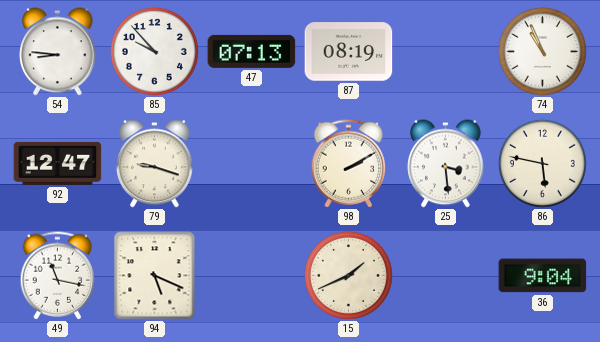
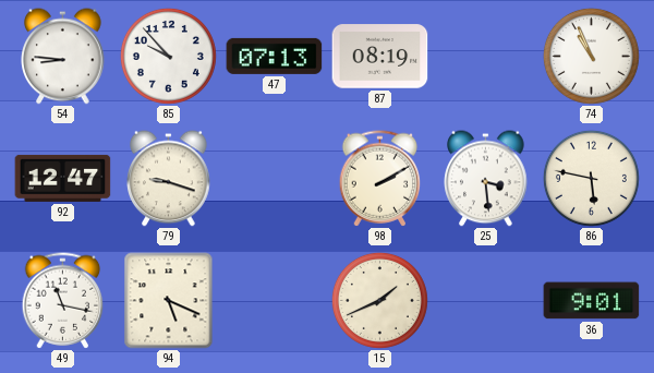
36: 9:04 -> 9:01 (592, 301)
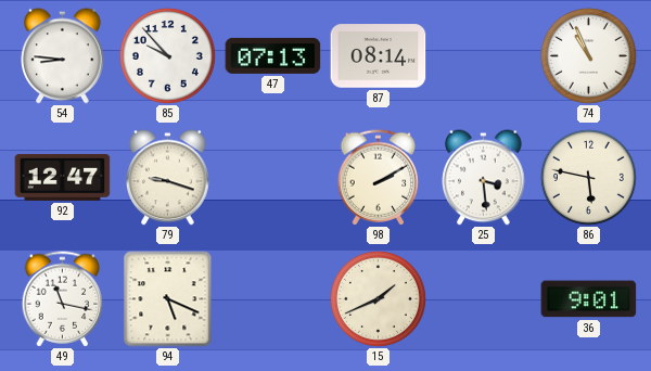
87: 08:19 -> 08:14 (379, 56)
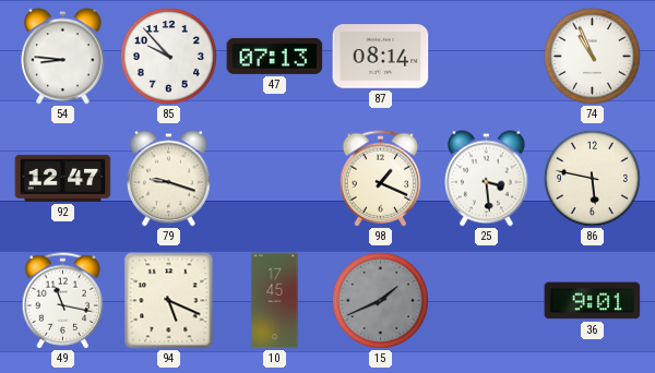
98: 2:10 -> 1:19 (381, 179)
10: none -> 17:45 (275, 301)
15 dial: cream -> grey (380, 300)
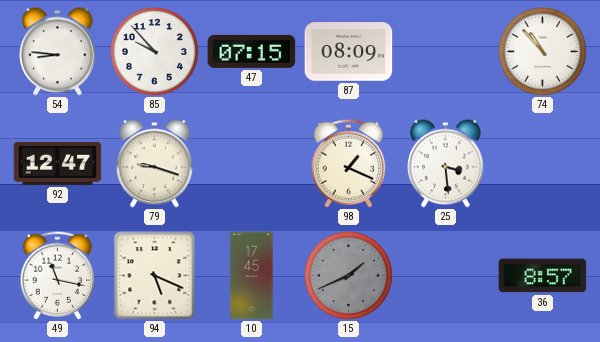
47: 07:13 -> 07:15 (252, 51)
87: 08:14 -> 08:09 (349, 52)
74: 10:56 -> 10:53 (542, 51)
86: 5:47 -> none (592, 178)
36: 9:01 -> 8:57 (543, 276)
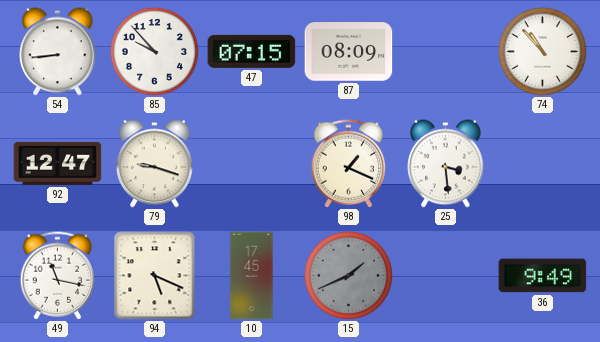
54: 8:46 -> 8:44 (58, 52)
36: 8:57 -> 9:49 (543, 276)
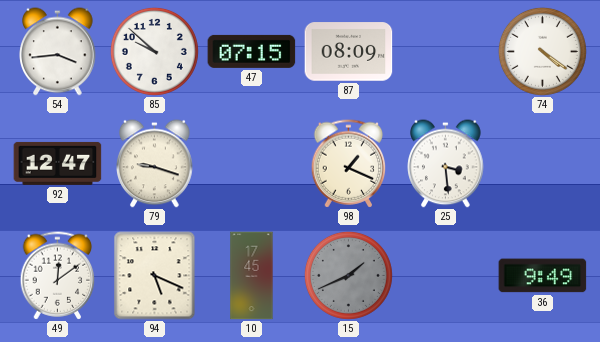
54: 8:44 -> 3:44 (58, 52)
85: 9:53 -> 9:52 (154, 51)
74: 10:53 -> 4:21 (542, 51)
49: 11:17 -> 12:09 (58, 276)
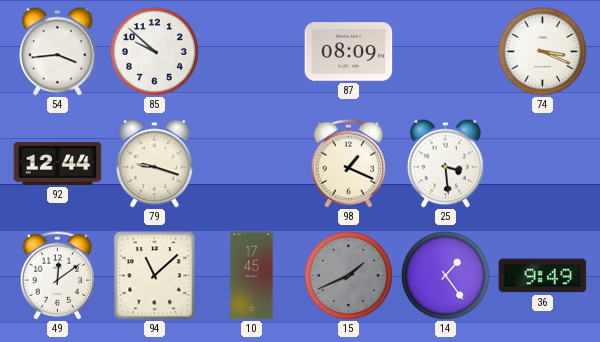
47: 07:15 -> none (252, 51)
74: 4:21 -> 3:19 (542, 51)
92: 12:47 -> 12:44 (58, 163)
94: 5:19 -> 11:08 (155, 276)
14: none -> 1:24 (445, 275)
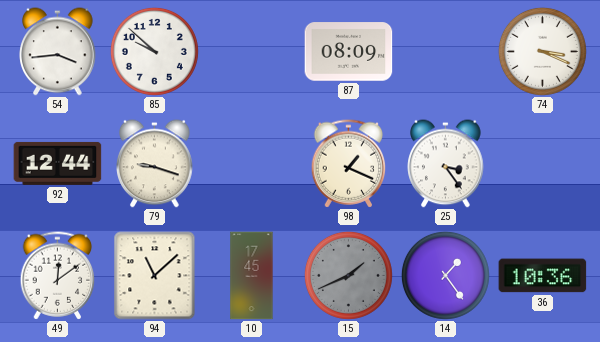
25: 3:29 -> 3:24 (446, 164)
36: 9:49 -> 10:36 (543, 276)
